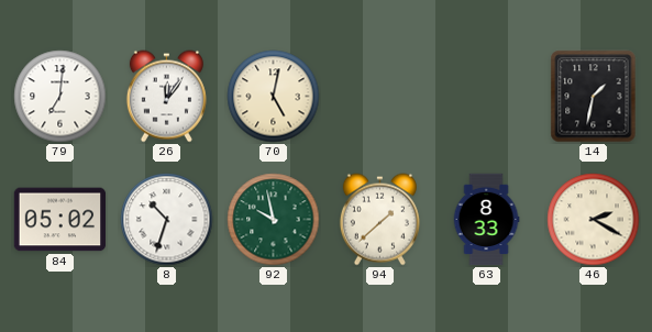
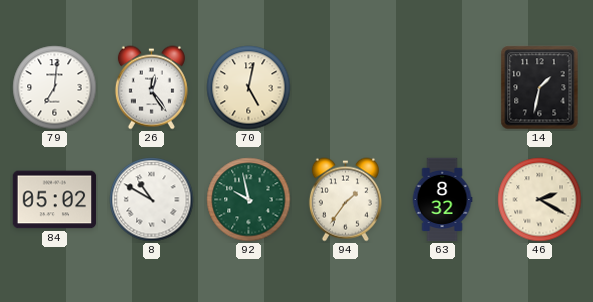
26: 12:06 -> 12:24 (151, 88)
8: 10:33 -> 10:50 (152, 200)
94: 1:38 -> 1:36 (345, 200)
63: 8:33 -> 8:32 (442, 200)
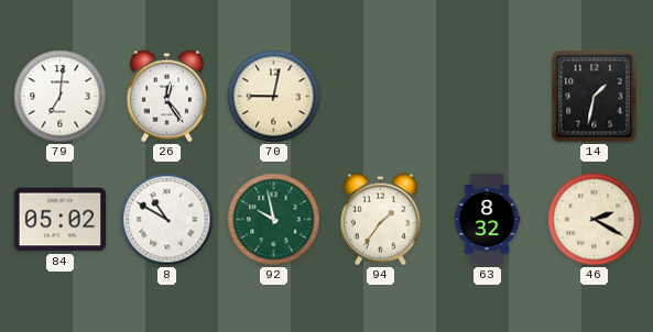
70: 5:02 -> 9:02 (274, 97)
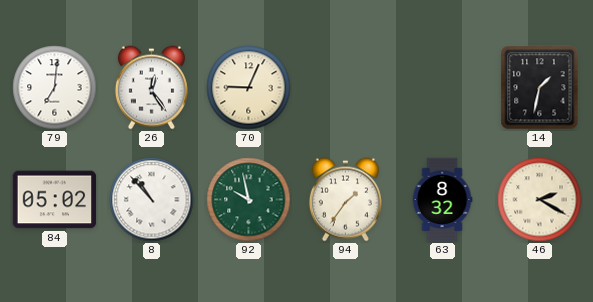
70: 9:02 -> 9:04 (249, 88)
8: 10:50 -> 10:53 (152, 200)
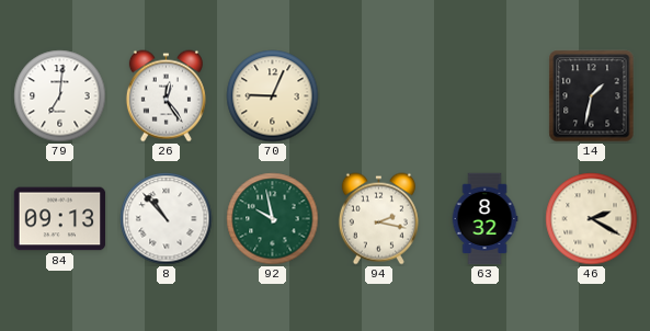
84: 05:02 -> 09:13 (60, 219)
94: 1:36 -> 2:17 (378, 219)
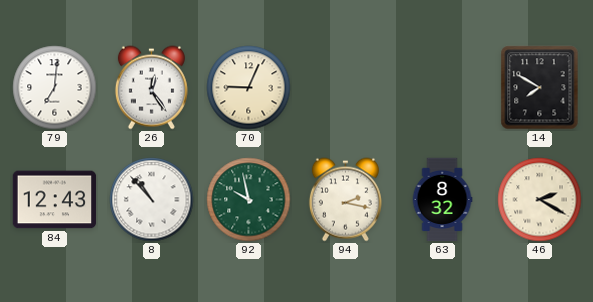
14: 1:32 -> 7:50 (540, 88)
84: 09:13 -> 12:43 (55, 200)
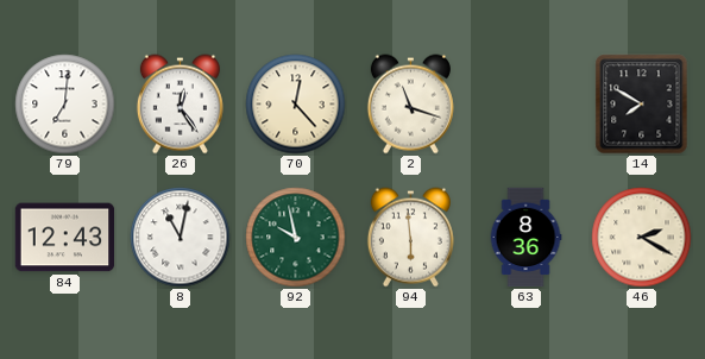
70: 9:04 -> 12:23 (296, 105)
2: none -> 11:18 (410, 105)
8: 10:53 -> 11:02 (181, 238)
94: 2:17 -> 5:59 (410, 238)
63: 8:32 -> 8:36 (525, 238)
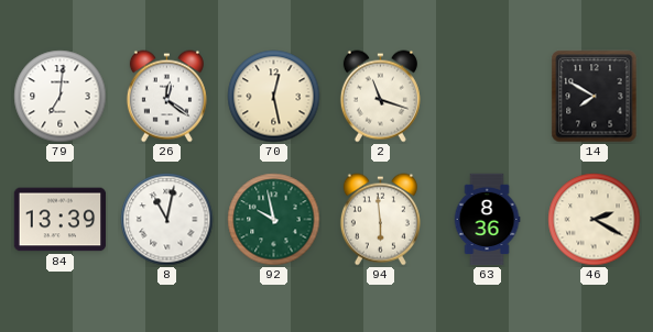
26: 12:24 -> 12:21 (166, 97)
70: 12:23 -> 12:28 (274, 97)
84: 12:43 -> 13:39 (61, 220)
